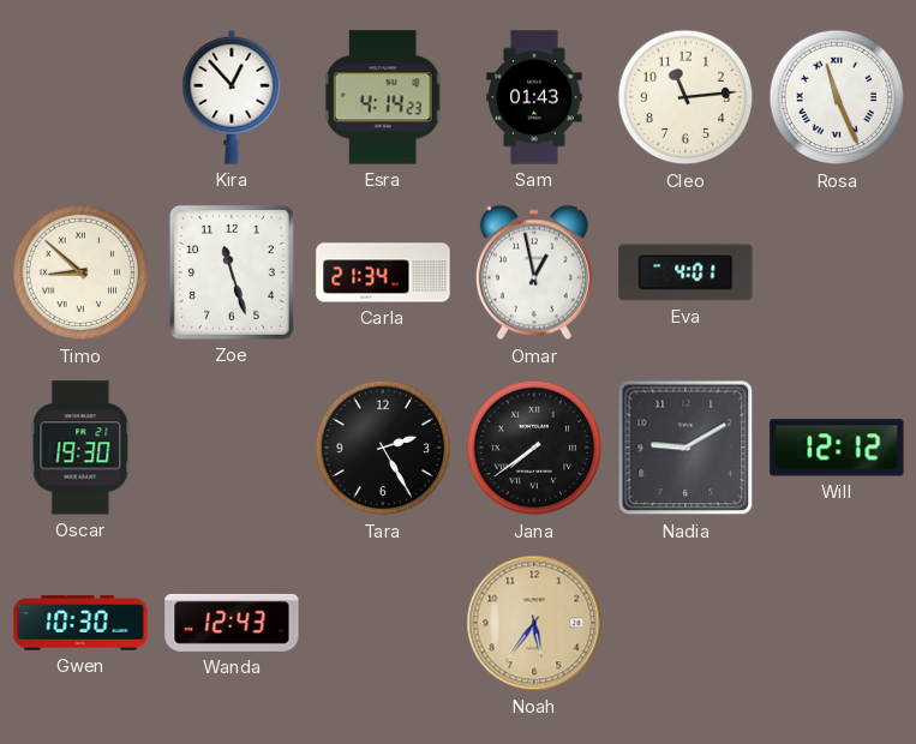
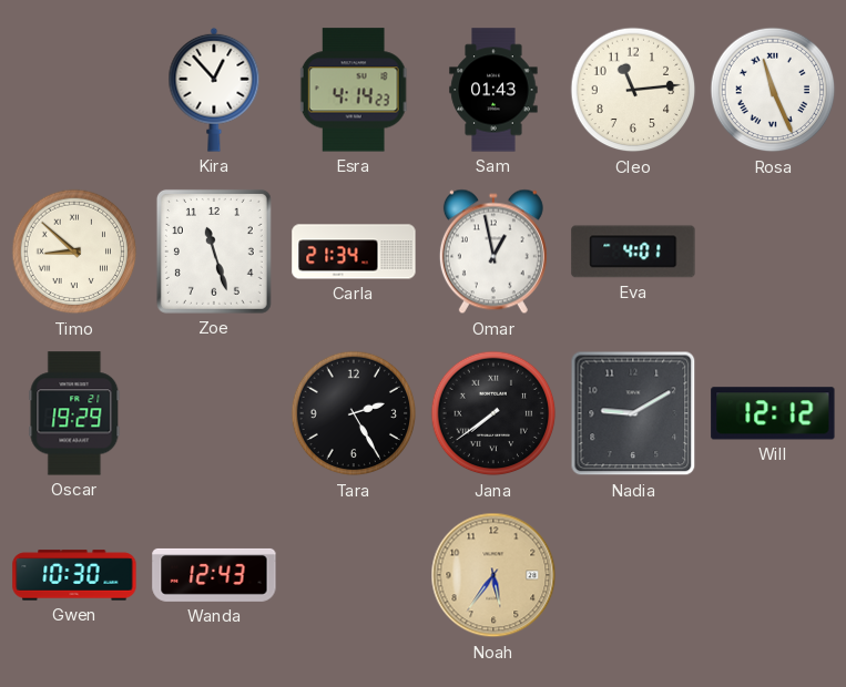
Oscar: 19:30 -> 19:29 (74, 413)
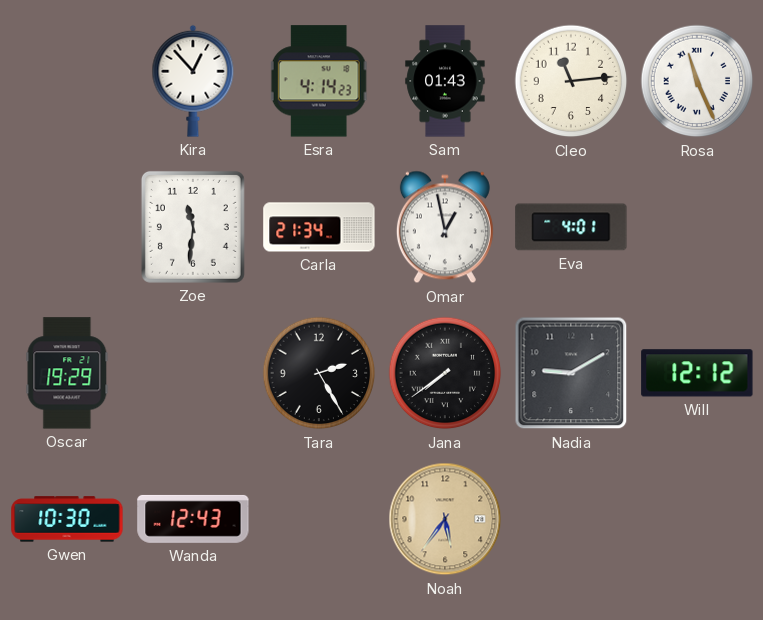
Timo: 8:52 -> none (74, 252)
Zoe: 11:27 -> 11:31 (193, 227)
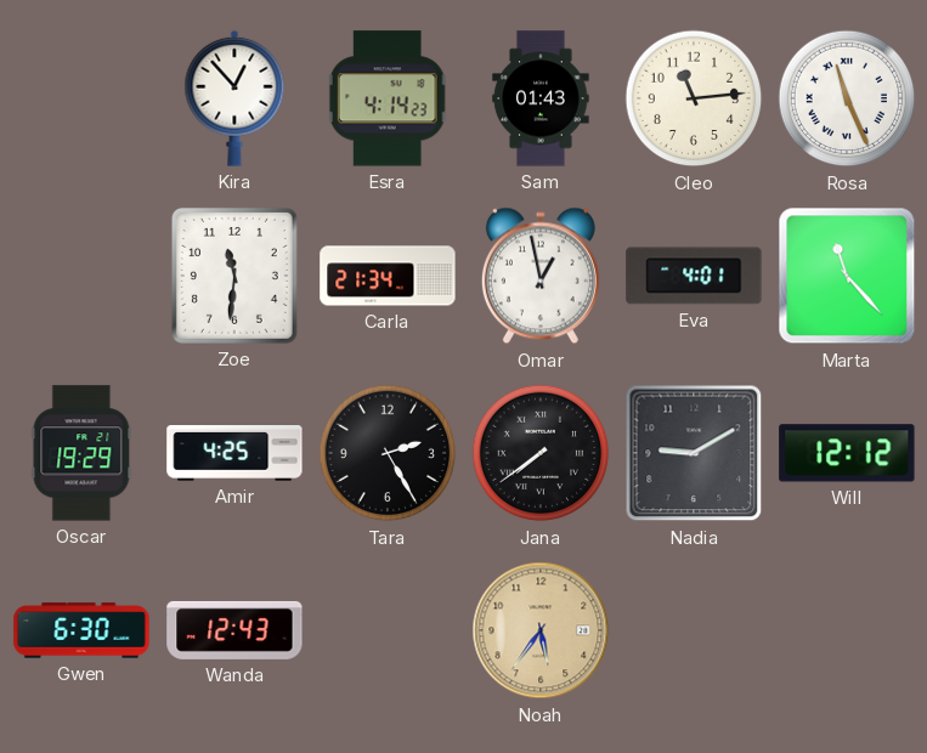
Marta: none -> 11:23 (847, 276)
Amir: none -> 4:25 (234, 454)
Gwen: 10:30 -> 6:30 (81, 630)
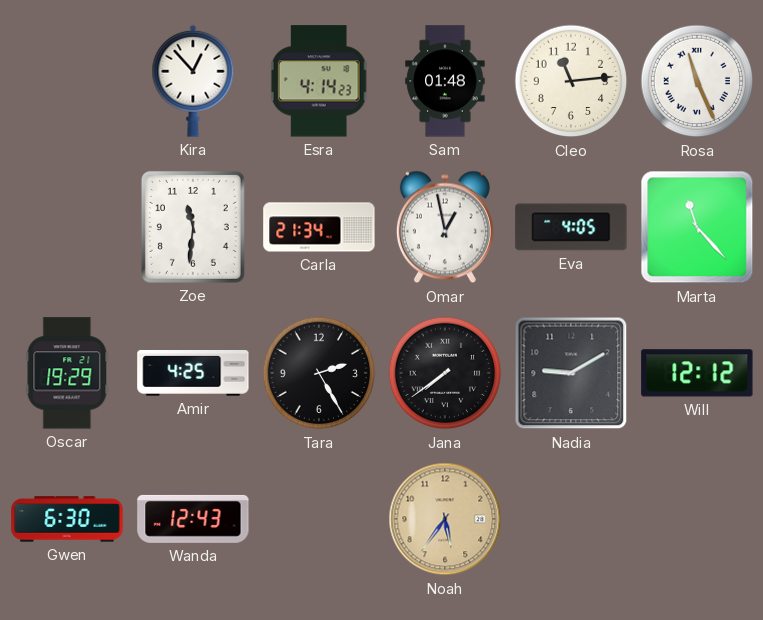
Sam: 01:43 -> 01:48 (445, 81)
Eva: 4:01 -> 4:05 (571, 227)
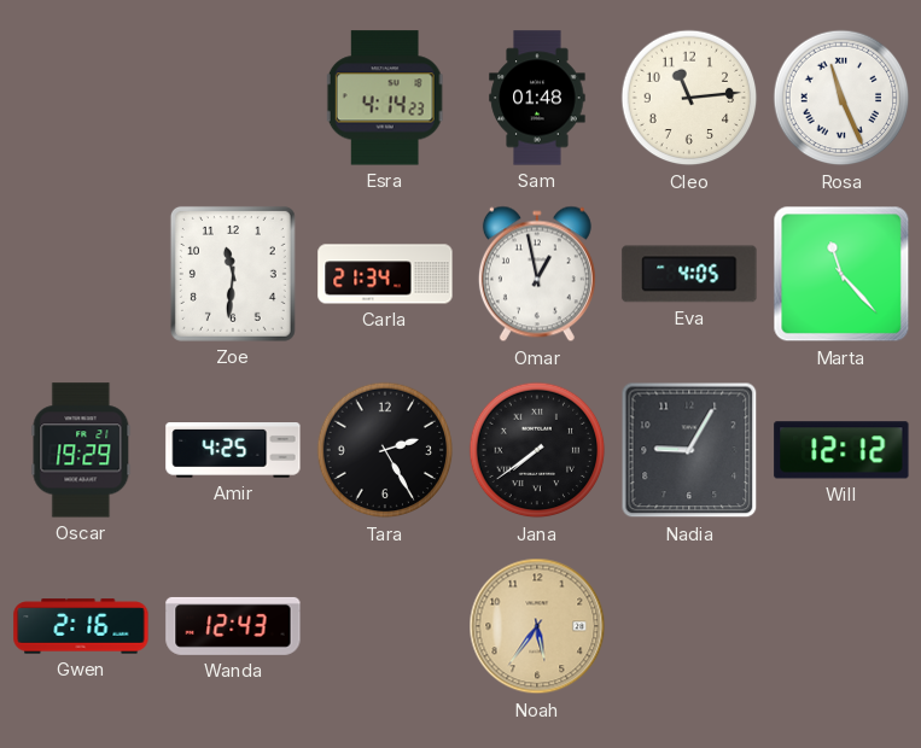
Kira: 12:53 -> none (193, 81)
Nadia: 9:10 -> 9:05 (689, 450)
Gwen: 6:30 -> 2:16 (81, 626)
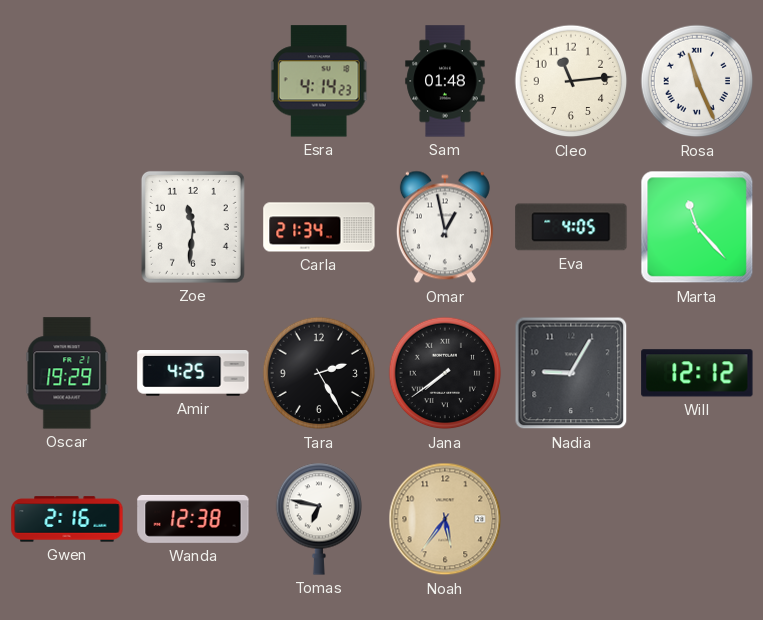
Wanda: 12:43 -> 12:38 (193, 519)
Tomas: none -> 6:47 (319, 519)
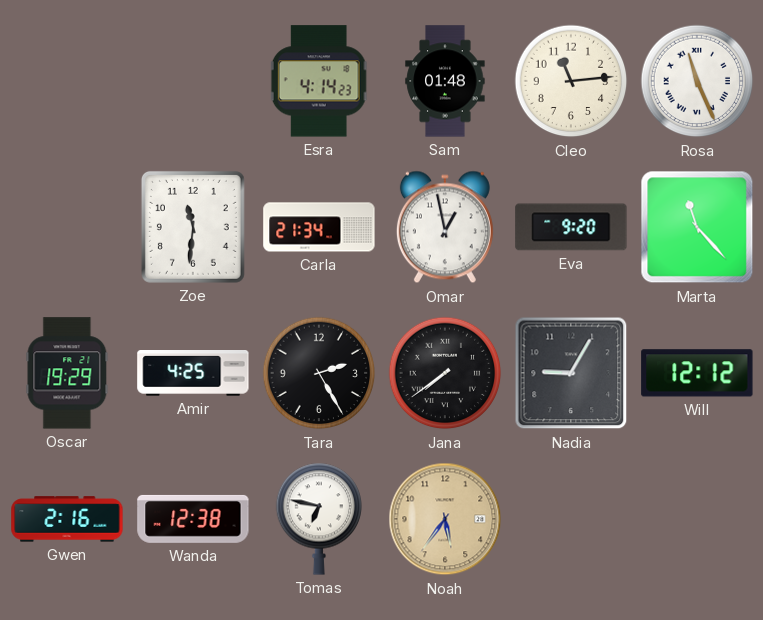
Eva: 4:05 -> 9:20 (571, 227)
